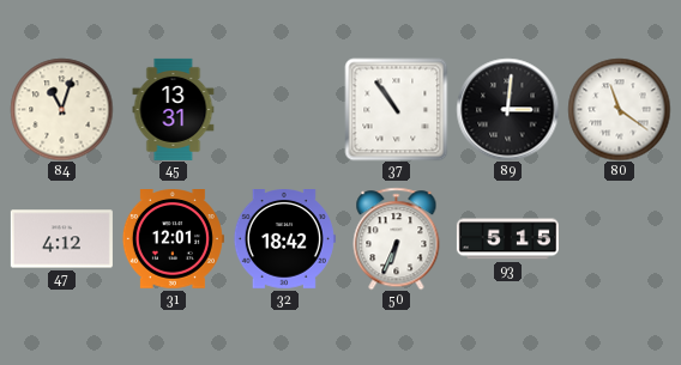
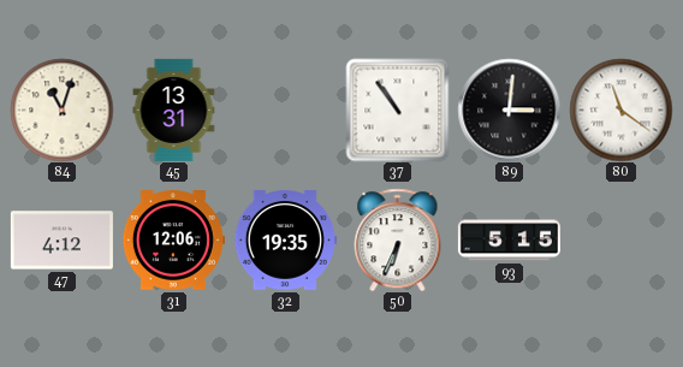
31: 12:01 -> 12:06 (173, 241)
32: 18:42 -> 19:35 (285, 241)
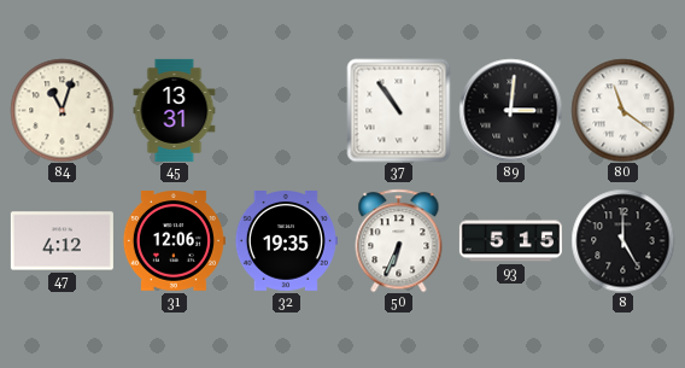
8: none -> 5:00 (622, 240)
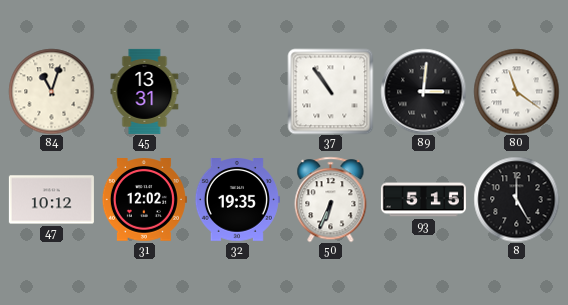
47: 4:12 -> 10:12 (51, 200)
31: 12:06 -> 12:02 (144, 200)
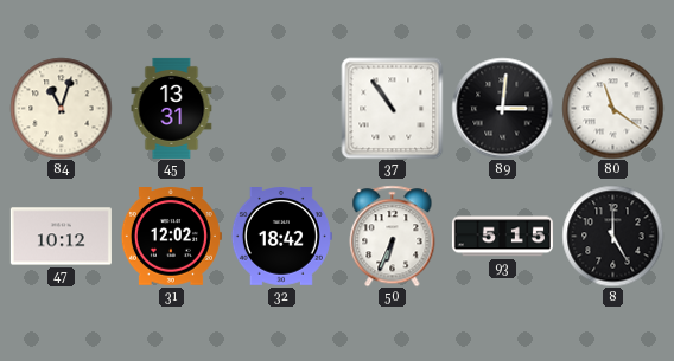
32: 19:35 -> 18:42 (281, 237)
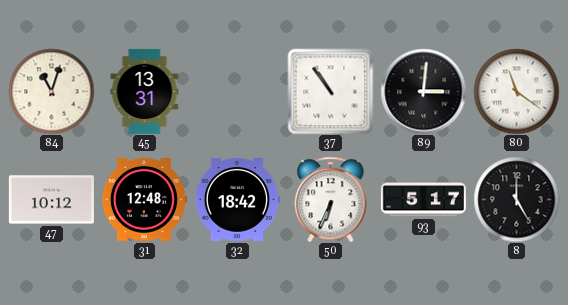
31: 12:02 -> 12:48 (144, 200)
93: 5:15 -> 5:17 (423, 200)
